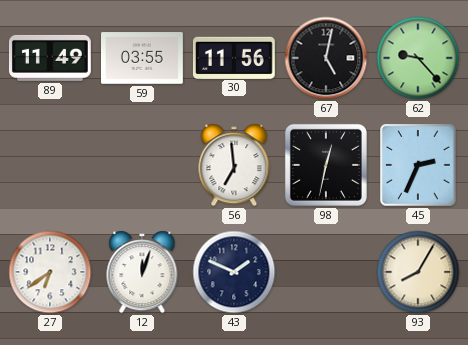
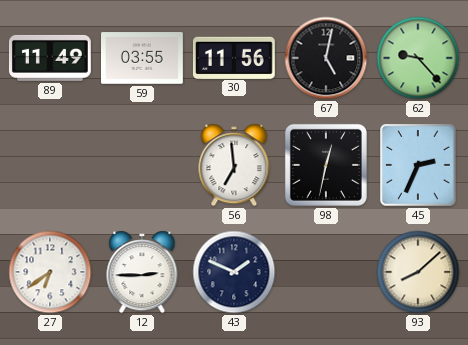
12: 12:03 -> 2:45 (142, 272)
93: 8:05 -> 8:08 (418, 272)
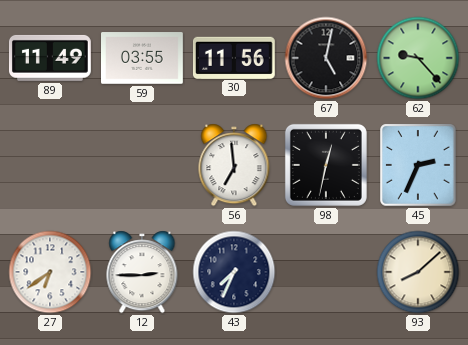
43: 1:49 -> 7:34 (234, 272)
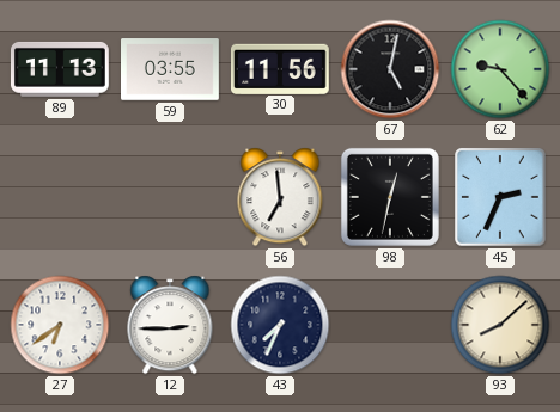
89: 11:49 -> 11:13 (60, 69)
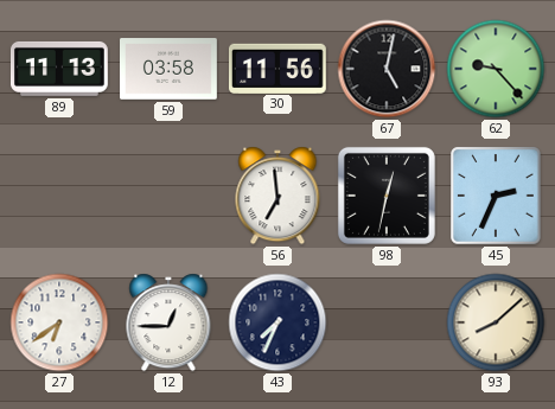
59: 03:55 -> 03:58 (170, 69)
12: 2:45 -> 12:45 (168, 322)
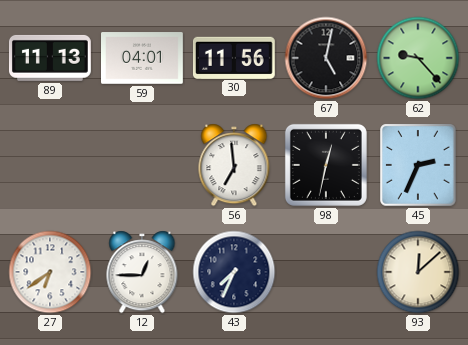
59: 03:58 -> 04:01 (143, 58)
93: 8:08 -> 12:08 (418, 272)
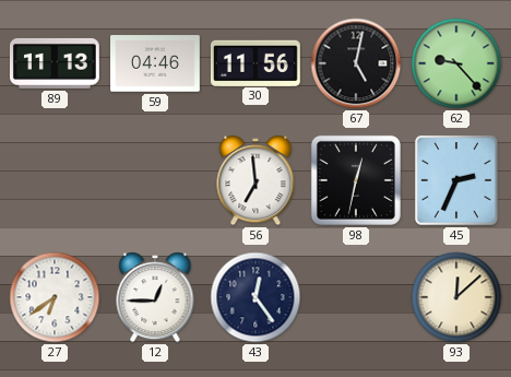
59: 04:01 -> 04:46 (156, 63)
43: 7:34 -> 12:24 (255, 297)
